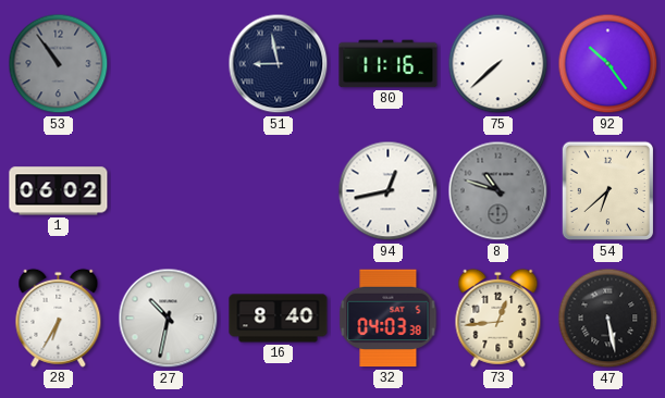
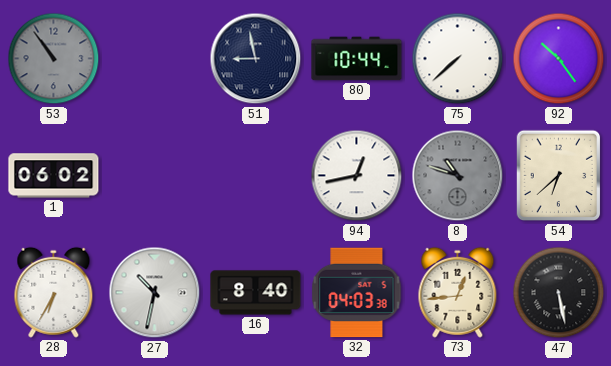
80: 11:16 -> 10:44 (357, 59)
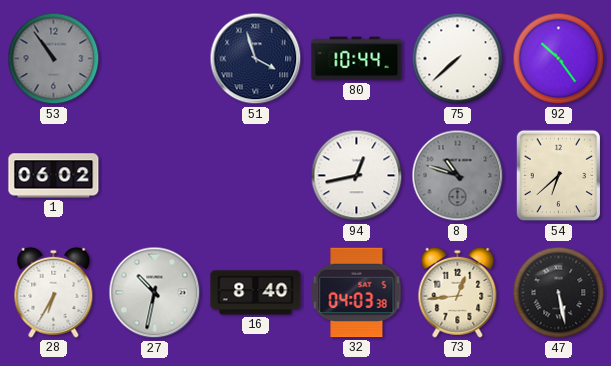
51: 8:58 -> 3:57 (256, 59)
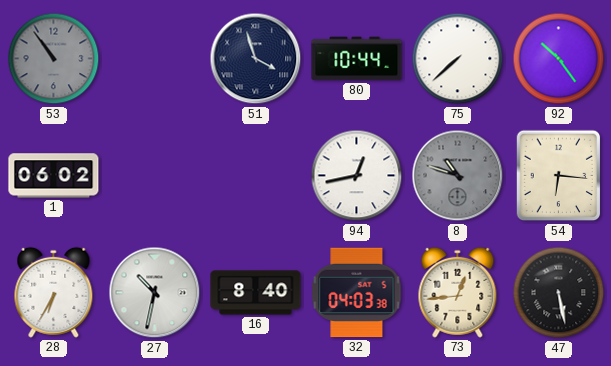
54: 6:38 -> 6:16 (559, 176)
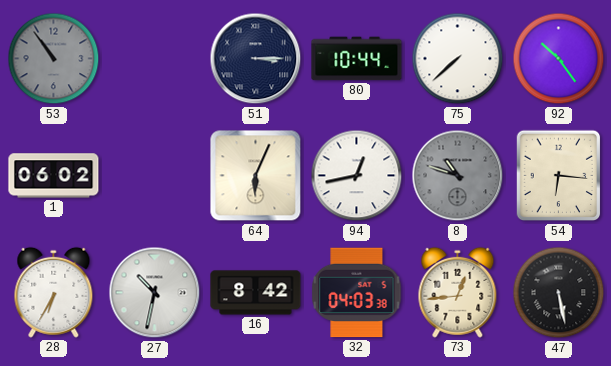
51: 3:57 -> 3:15 (256, 59)
64: none -> 6:04 (256, 176)
16: 8:40 -> 8:42 (256, 293)
